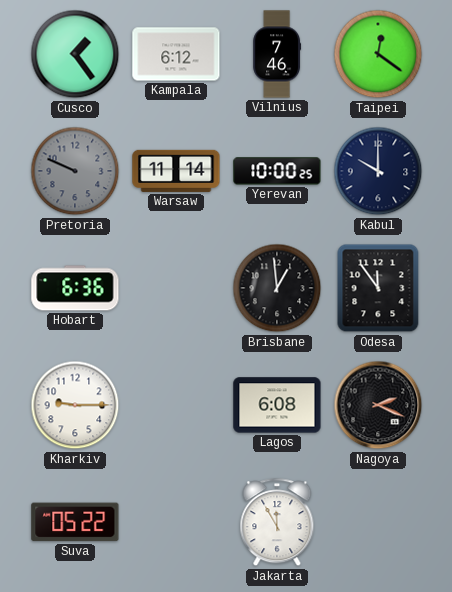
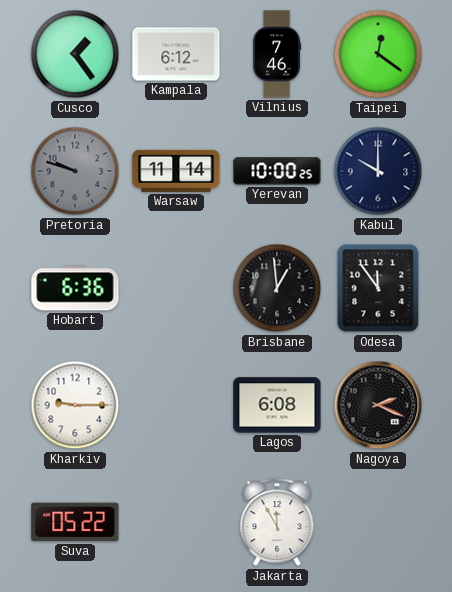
Pretoria: 9:49 -> 9:48 (75, 171)
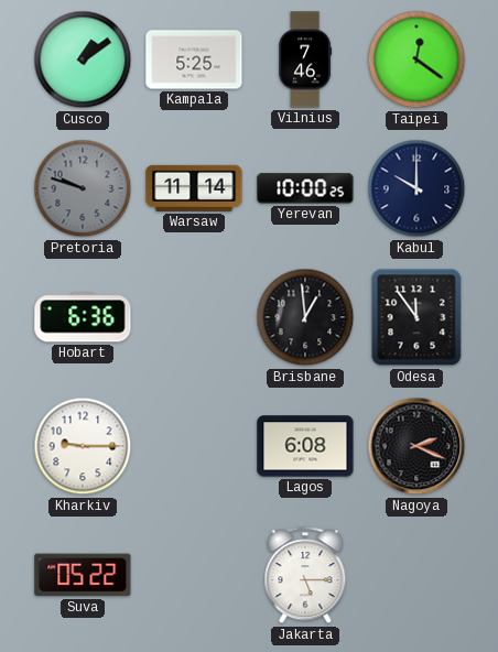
Cusco: 1:24 -> 1:09 (83, 59)
Kampala: 6:12 -> 5:25 (194, 59)
Jakarta: 11:55 -> 5:15 (305, 576)
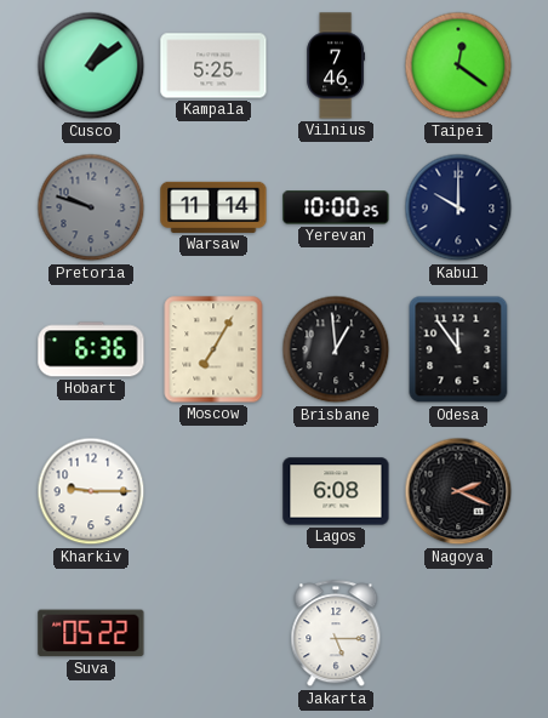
Moscow: none -> 7:05 (213, 349)
